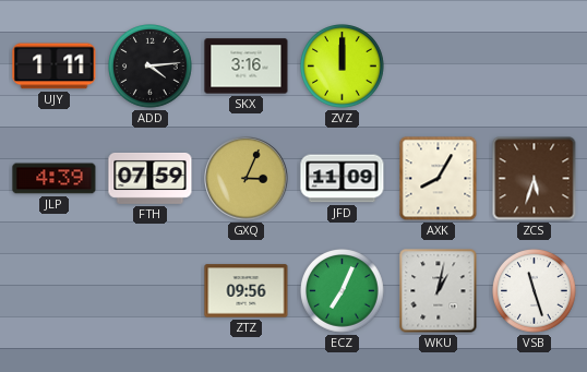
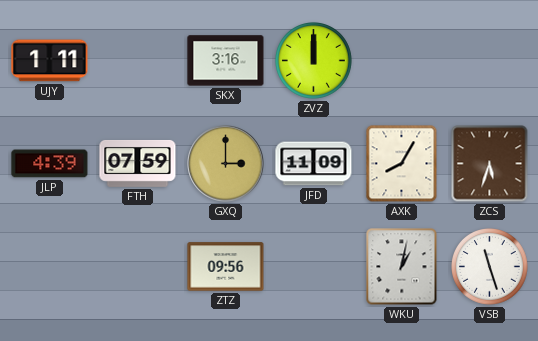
ADD: 4:14 -> none (151, 67)
GXQ: 3:04 -> 3:00 (226, 164)
ECZ: 7:04 -> none (343, 291)
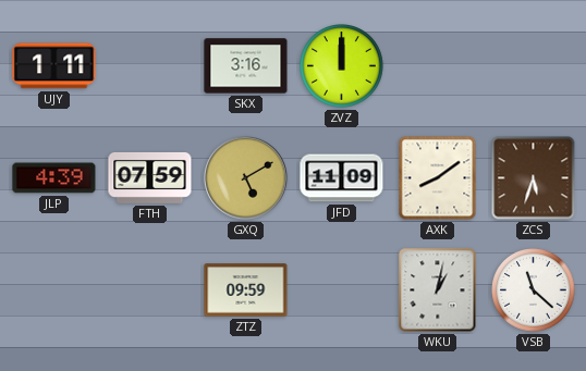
GXQ: 3:00 -> 5:10 (246, 178)
AXK: 8:05 -> 8:09 (438, 178)
ZTZ: 09:56 -> 09:59 (246, 290)
VSB: 11:27 -> 11:22 (534, 290)
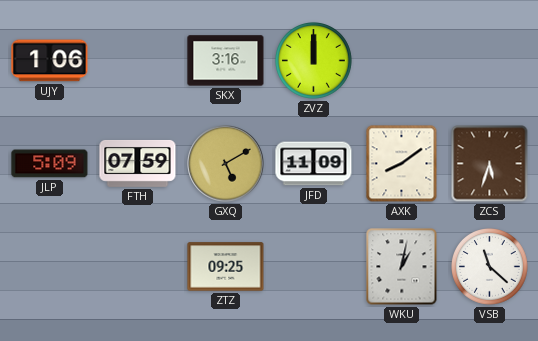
UJY: 1:11 -> 1:06 (50, 61)
JLP: 4:39 -> 5:09 (50, 164)
ZTZ: 09:59 -> 09:25 (226, 267)
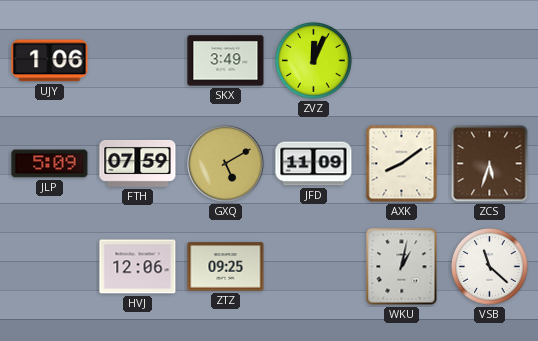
SKX: 3:16 -> 3:49 (226, 61)
ZVZ: 12:00 -> 12:04 (314, 61)
HVJ: none -> 12:06 (138, 267)
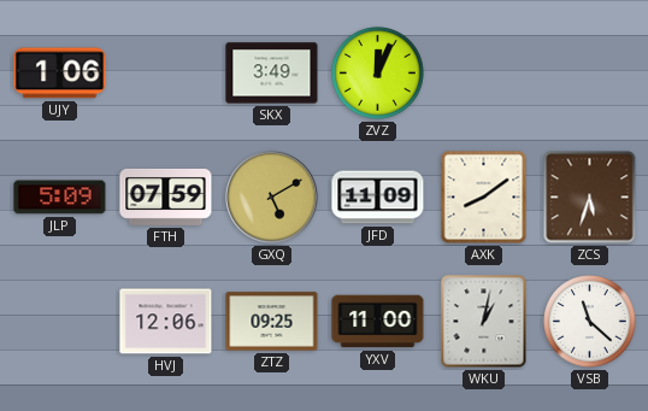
YXV: none -> 11:00 (378, 322)
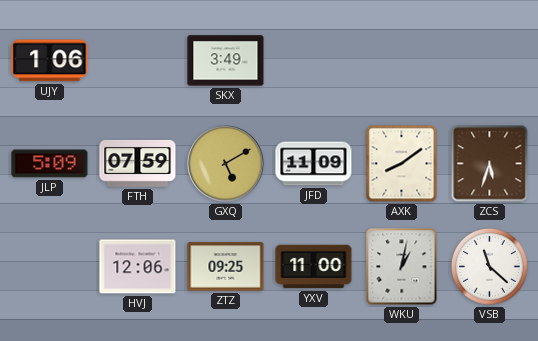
ZVZ: 12:04 -> none (378, 74)
